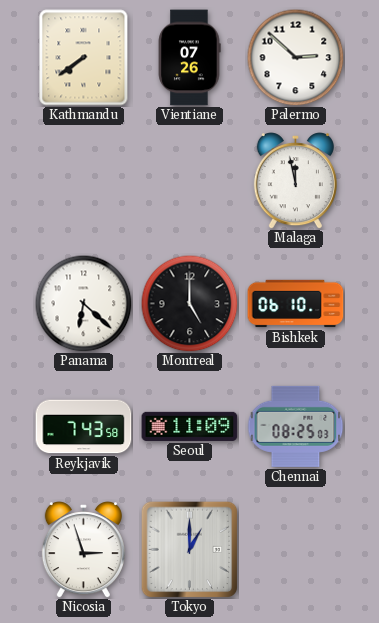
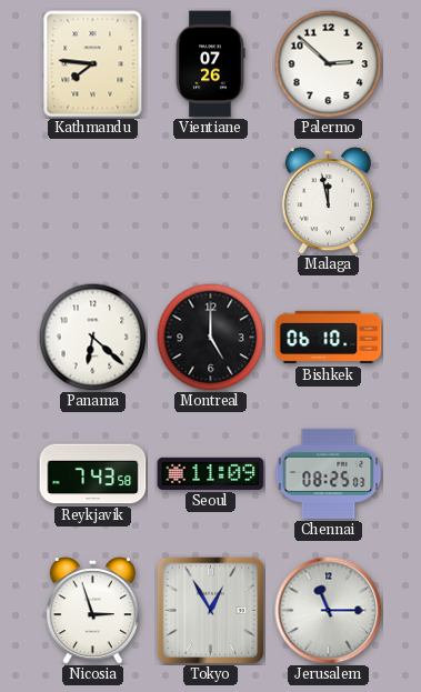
Kathmandu: 7:39 -> 7:46 (93, 64)
Tokyo: 1:00 -> 12:55 (210, 610)
Jerusalem: none -> 11:15 (329, 611)
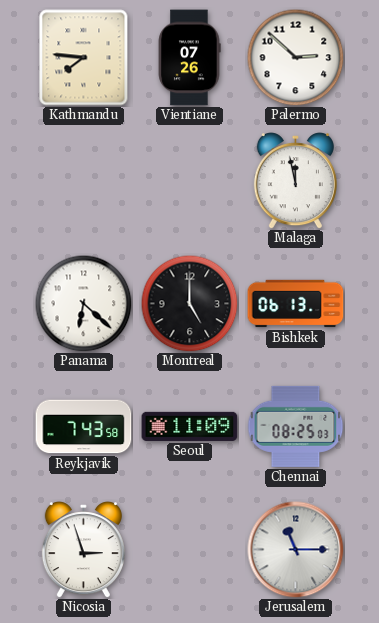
Bishkek: 06:10 -> 06:13 (296, 304)
Tokyo: 12:55 -> none (210, 610)
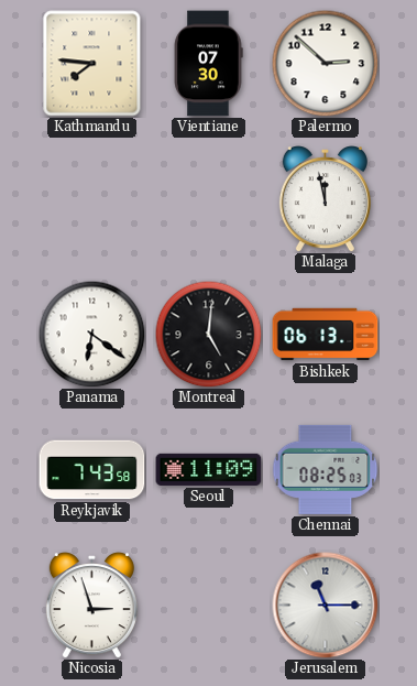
Vientiane: 07:26 -> 07:30 (208, 64)
Panama: 6:22 -> 6:21 (91, 334)
Montreal: 5:00 -> 5:01 (208, 334)
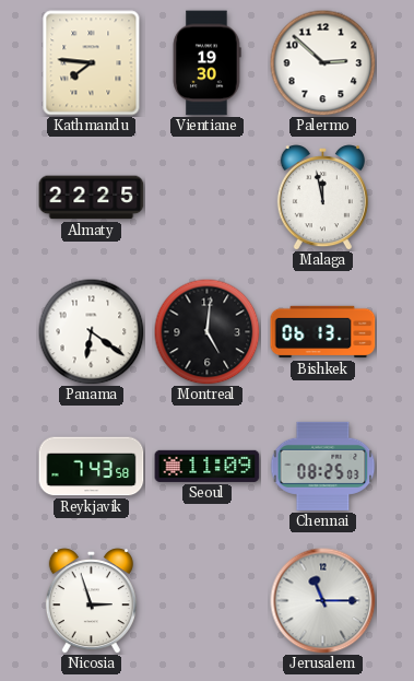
Vientiane: 07:30 -> 19:30 (206, 63)
Almaty: none -> 22:25 (92, 198)
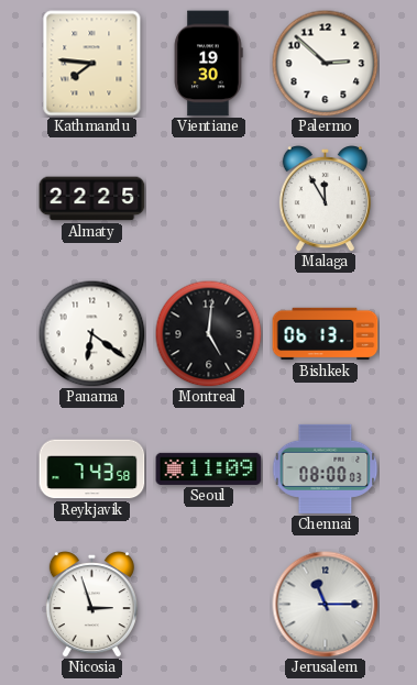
Malaga: 11:58 -> 11:55 (325, 199)
Chennai: 08:25 -> 08:00 (326, 468)
